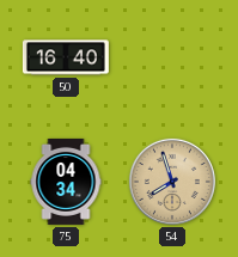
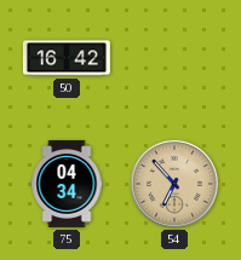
50: 16:40 -> 16:42 (67, 58)
54: 7:57 -> 6:53 (174, 184)
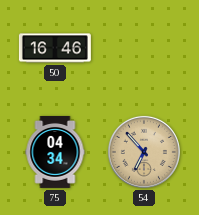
50: 16:42 -> 16:46 (55, 48)
